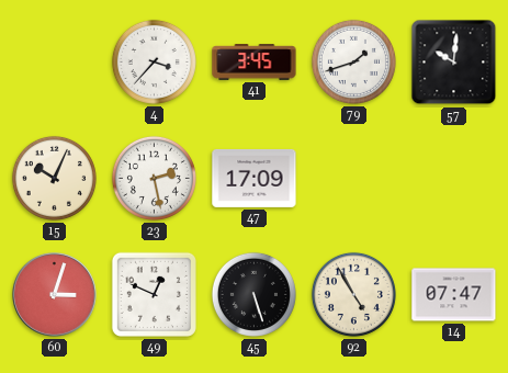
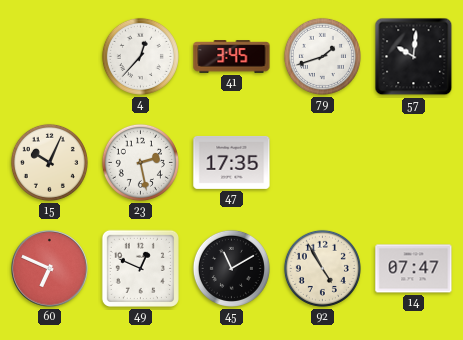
4: 3:37 -> 12:37 (140, 56)
47: 17:09 -> 17:35 (232, 162)
60: 3:03 -> 6:49 (50, 269)
45: 5:27 -> 11:10 (231, 268)
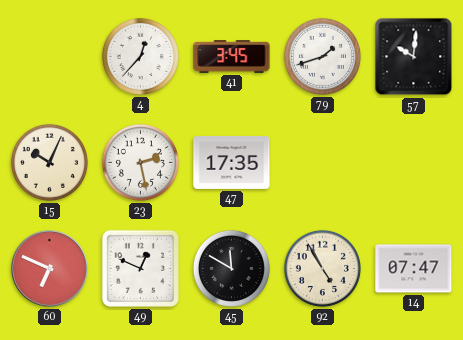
45: 11:10 -> 11:50 (231, 268)
